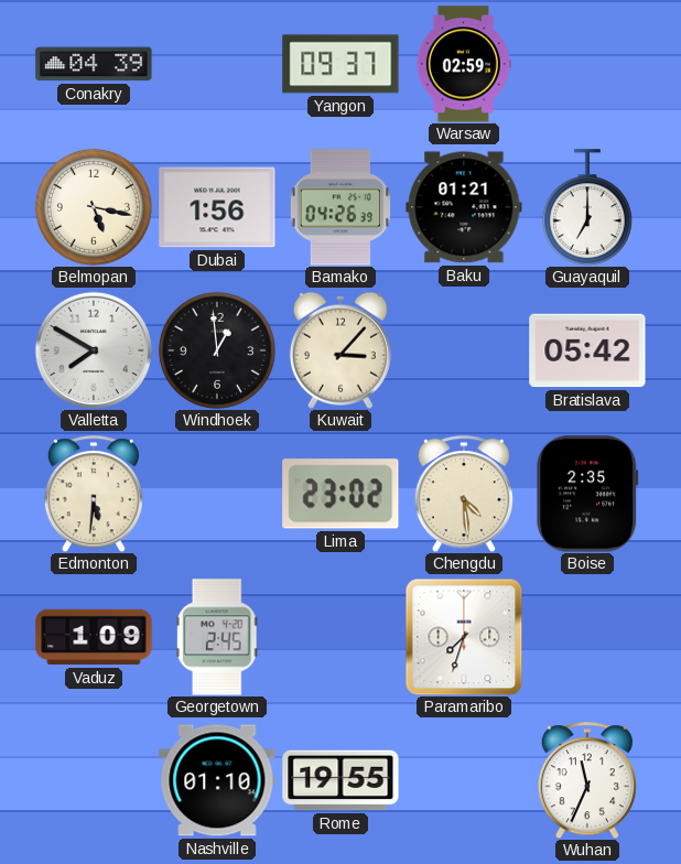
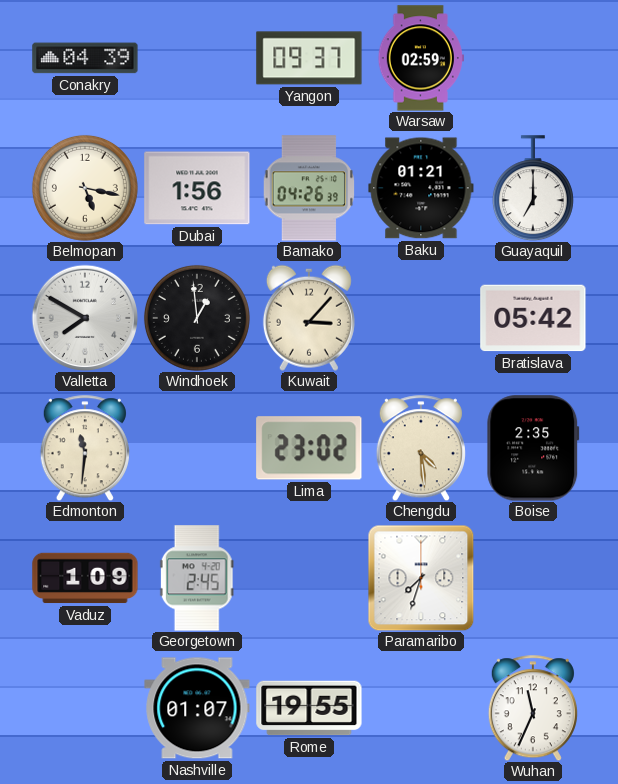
Edmonton: 5:31 -> 11:31 (85, 448)
Nashville: 01:10 -> 01:07 (197, 708)
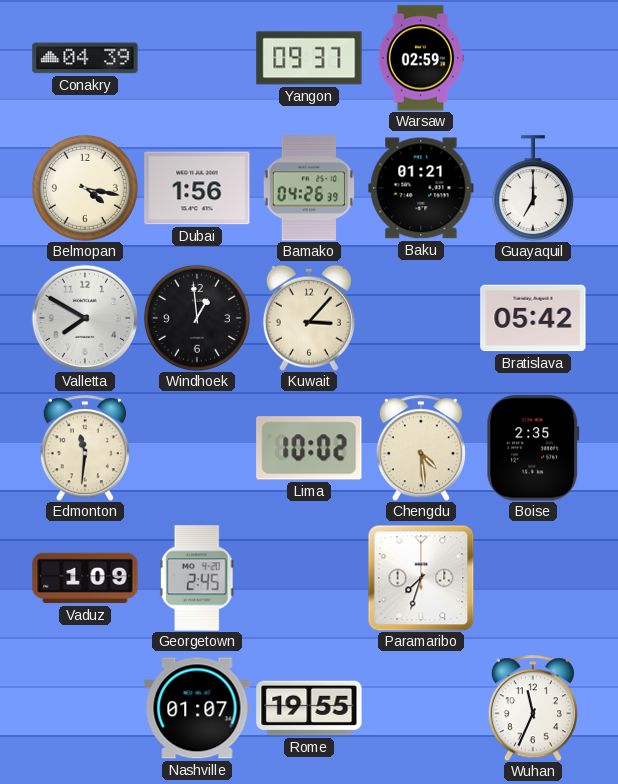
Belmopan: 5:17 -> 4:17 (85, 188)
Lima: 23:02 -> 10:02 (309, 448)
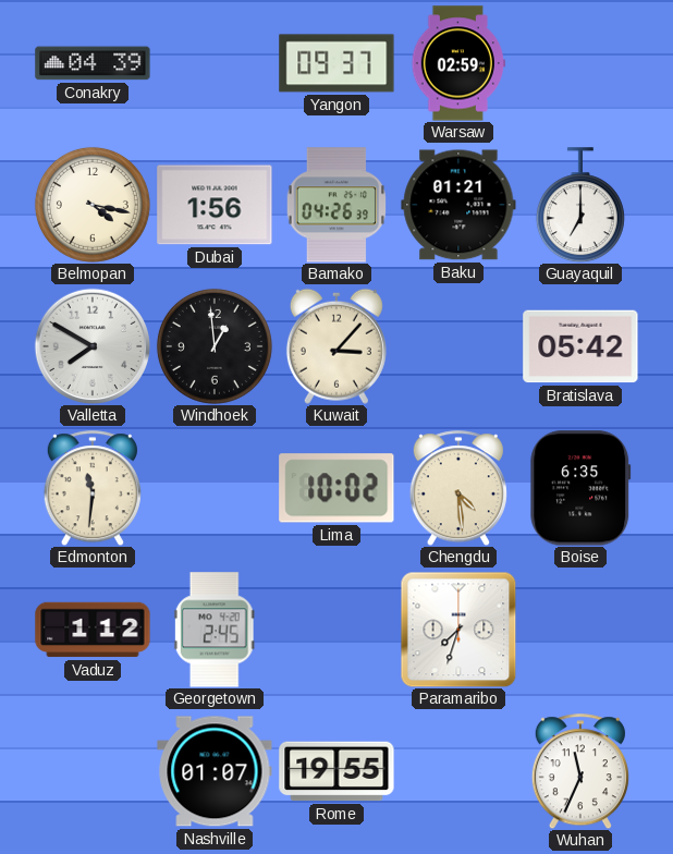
Boise: 2:35 -> 6:35 (580, 488)
Vaduz: 1:09 -> 1:12 (93, 630)
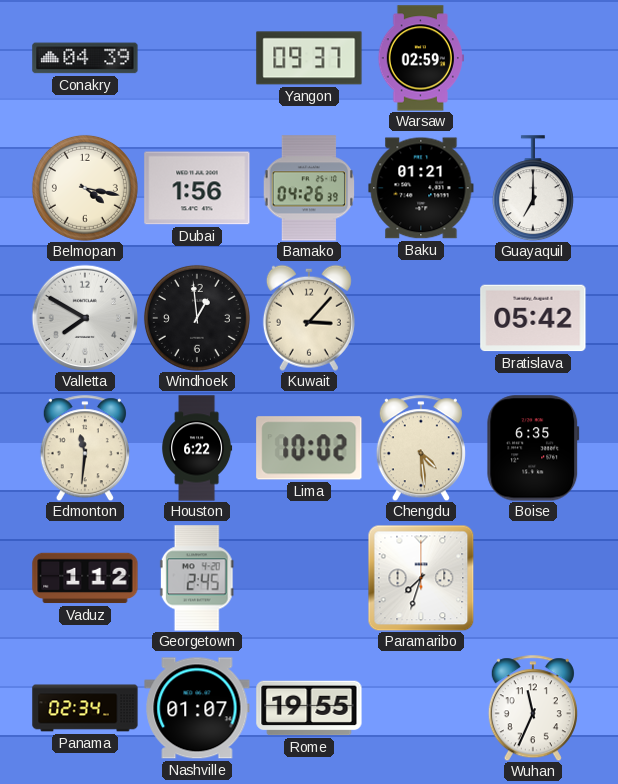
Houston: none -> 6:22 (197, 448)
Panama: none -> 02:34 (85, 708)
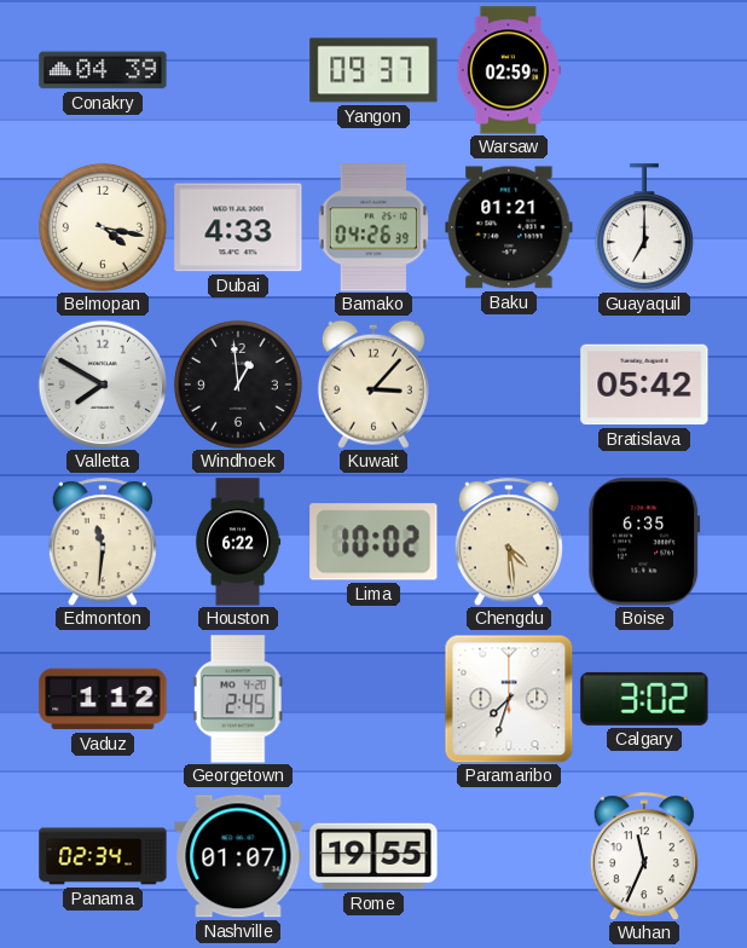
Dubai: 1:56 -> 4:33 (238, 227)
Calgary: none -> 3:02 (644, 699)
